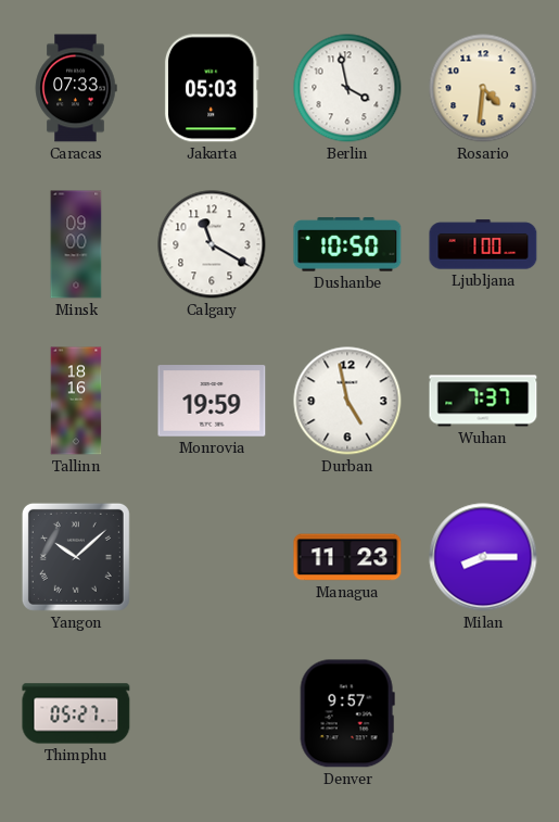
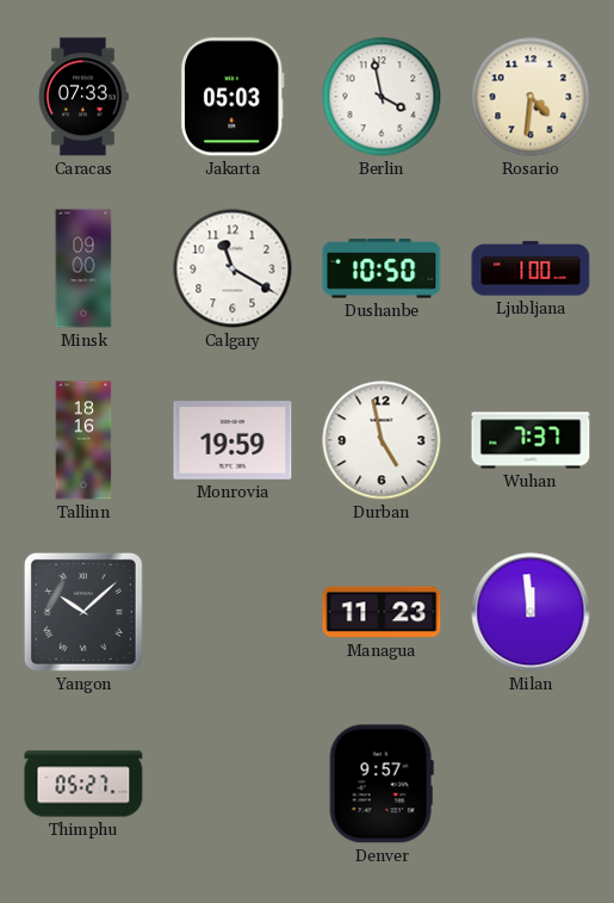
Milan: 8:15 -> 11:59 (531, 612)
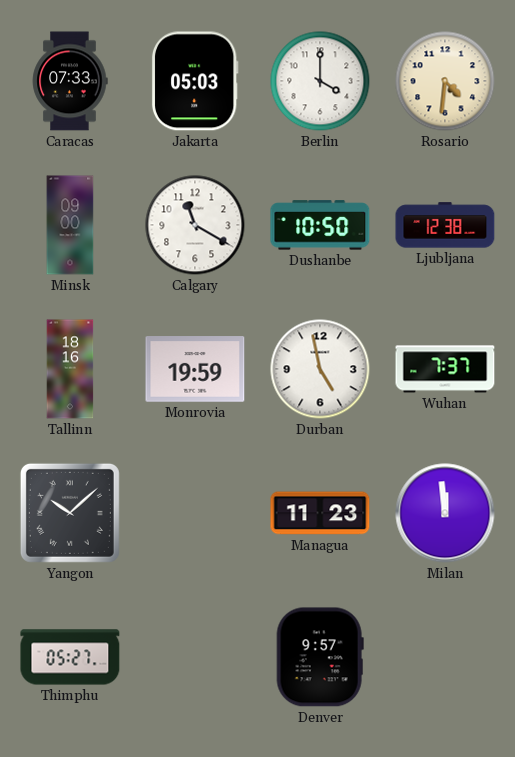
Berlin: 3:58 -> 4:00 (320, 81)
Ljubljana: 1:00 -> 12:38 (445, 225)
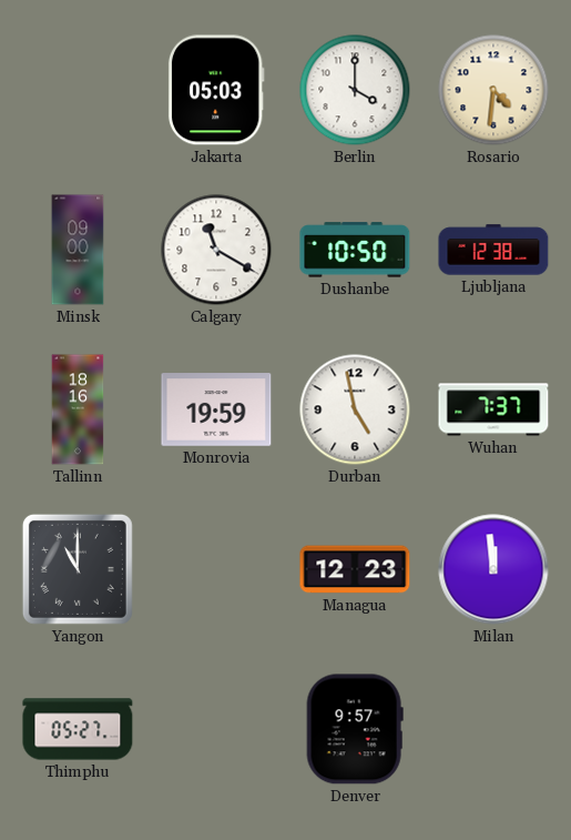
Caracas: 07:33 -> none (70, 81)
Yangon: 10:08 -> 11:00 (78, 569)
Managua: 11:23 -> 12:23 (355, 569)
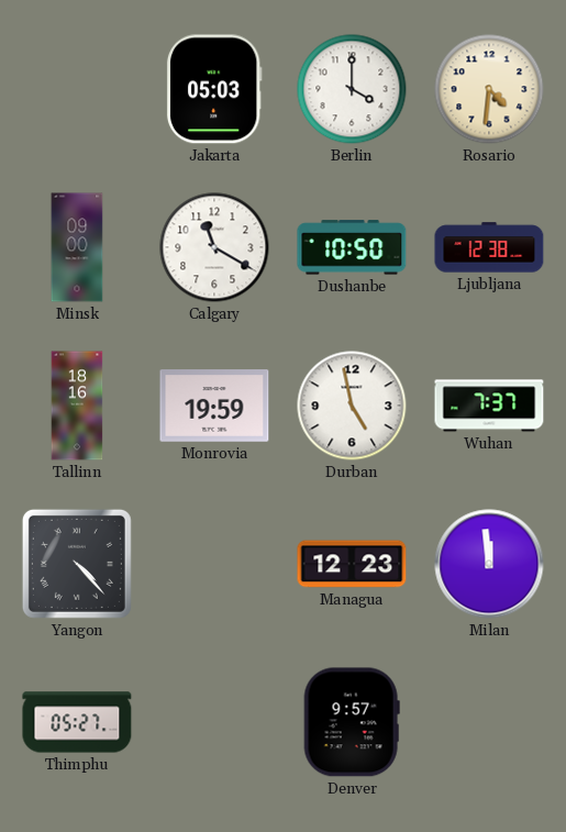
Yangon: 11:00 -> 4:23 (77, 564)
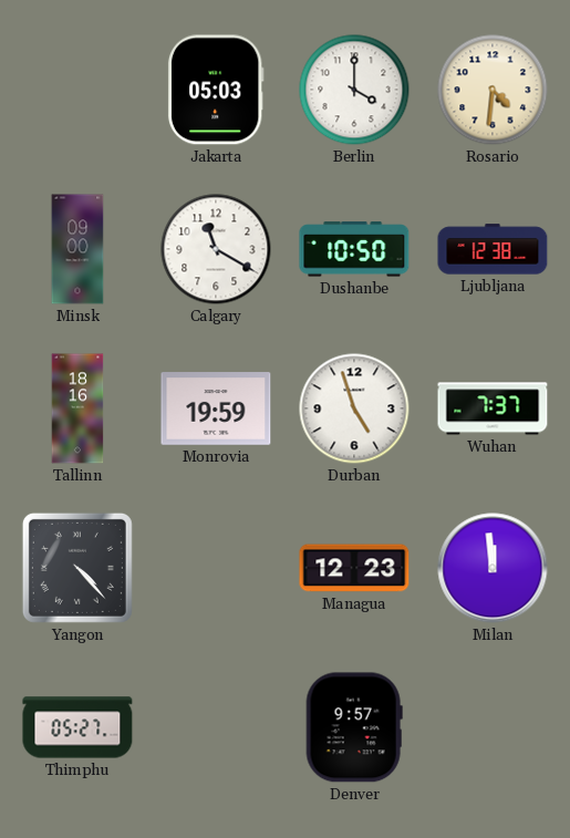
Durban: 4:58 -> 4:57 (354, 408)
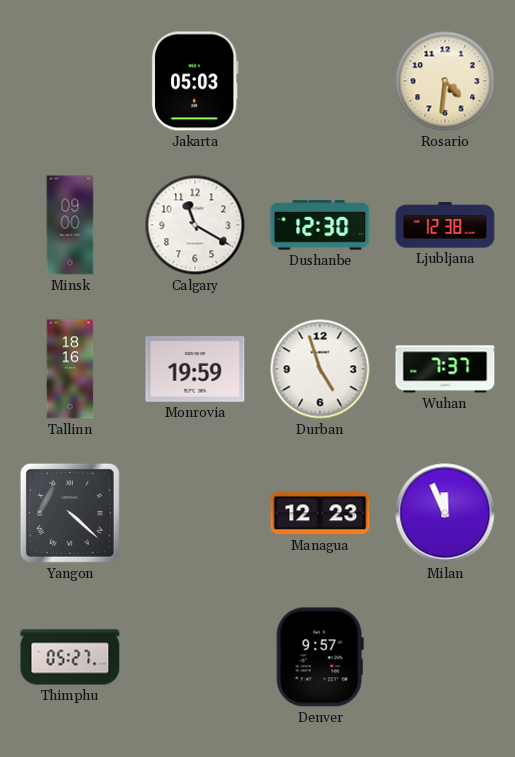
Berlin: 4:00 -> none (354, 90)
Dushanbe: 10:50 -> 12:30 (320, 225)
Yangon: 4:23 -> 4:22 (70, 513)
Milan: 11:59 -> 11:56 (445, 513)
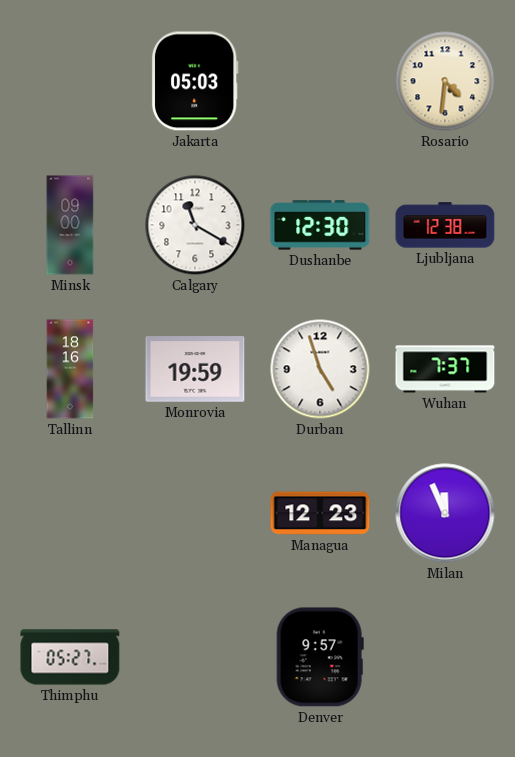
Yangon: 4:22 -> none (70, 513)
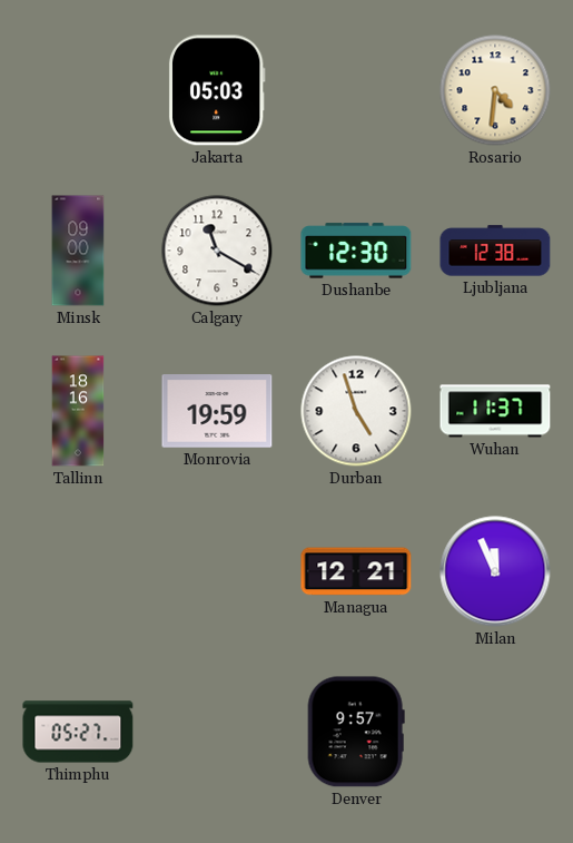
Wuhan: 7:37 -> 11:37 (495, 411)
Managua: 12:23 -> 12:21 (356, 571)
